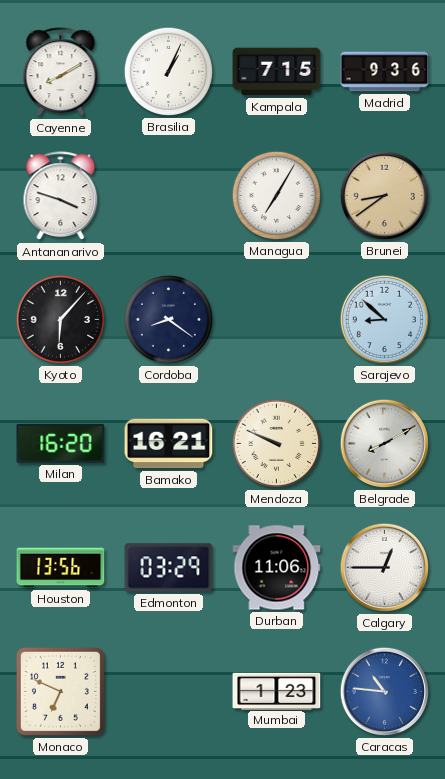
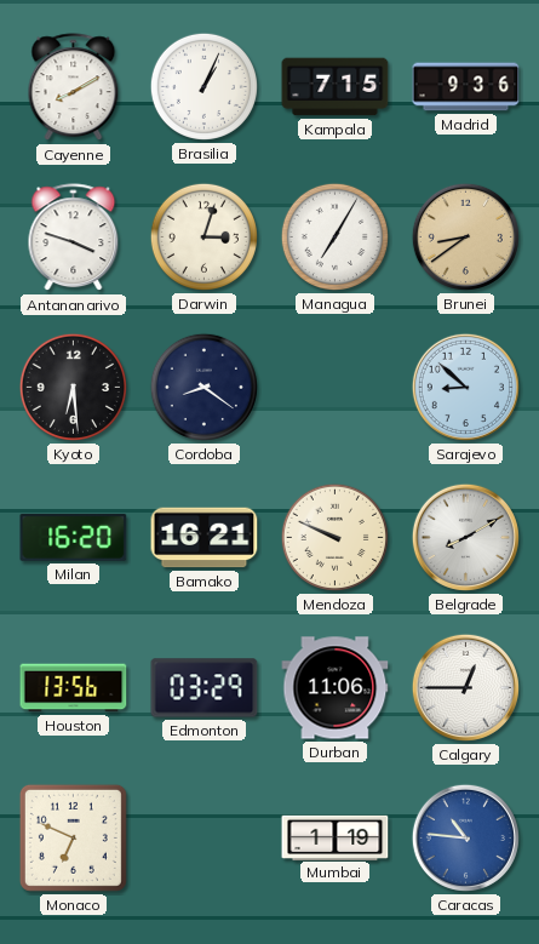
Darwin: none -> 3:03 (203, 236)
Kyoto: 6:07 -> 6:29 (73, 387)
Mumbai: 1:23 -> 1:19 (336, 837)
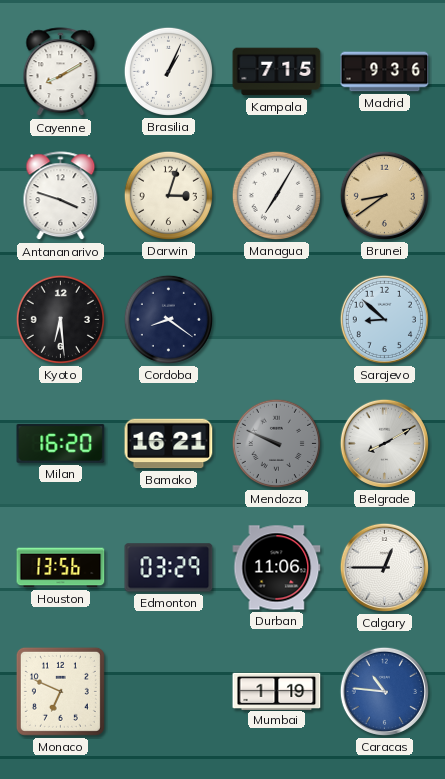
Mendoza dial: cream -> grey (276, 443)
